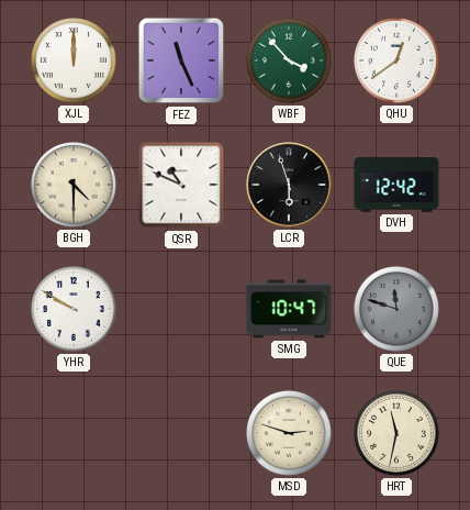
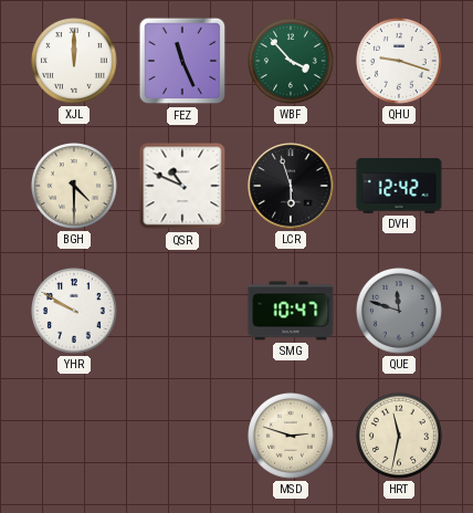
QHU: 12:39 -> 9:18 (400, 62)
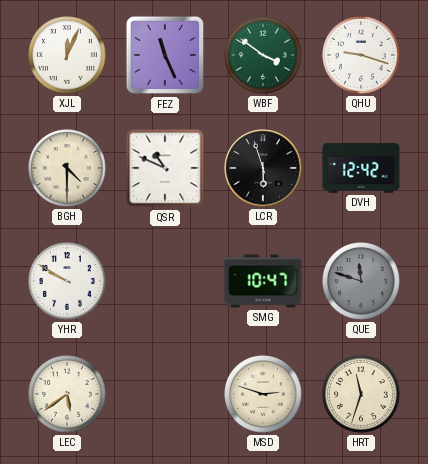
XJL: 12:00 -> 12:04 (68, 56)
WBF: 3:53 -> 3:51 (264, 56)
LEC: none -> 5:39 (68, 395)
HRT: 11:32 -> 11:33 (362, 395)
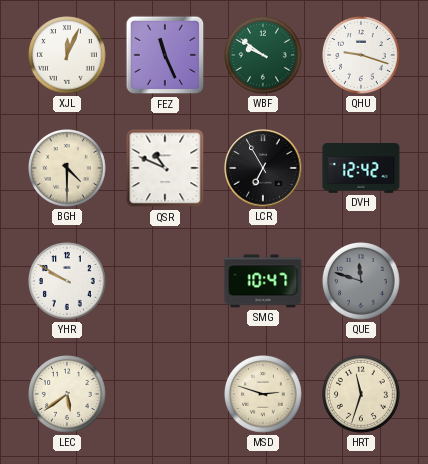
WBF: 3:51 -> 9:51 (264, 56)
LCR: 5:57 -> 6:55 (263, 168)
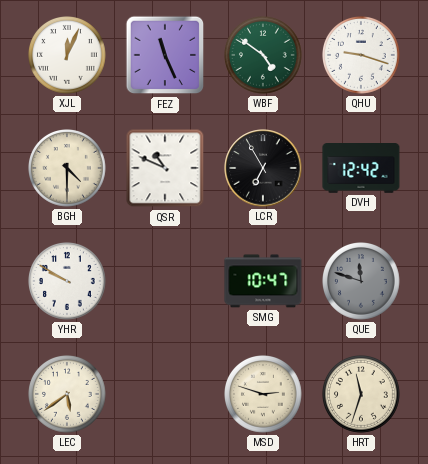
WBF: 9:51 -> 4:51 (264, 56)
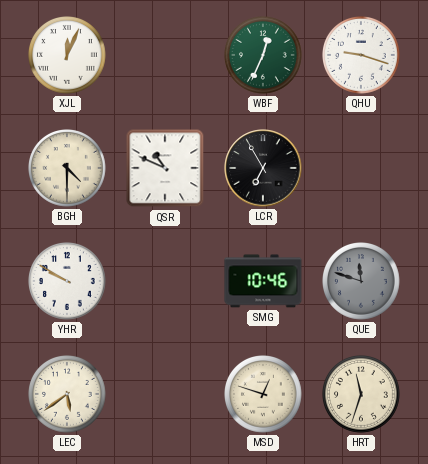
FEZ: 11:26 -> none (165, 55)
WBF: 4:51 -> 12:34 (264, 56)
DVH: 12:42 -> none (361, 169)
SMG: 10:47 -> 10:46 (263, 281)
MSD: 2:48 -> 12:48 (264, 395)
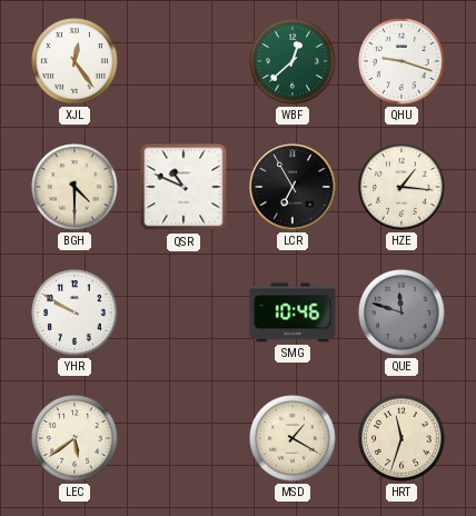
XJL: 12:04 -> 12:24 (76, 62)
WBF: 12:34 -> 12:38 (294, 62)
HZE: none -> 1:16 (403, 188)
MSD: 12:48 -> 1:20 (294, 439)
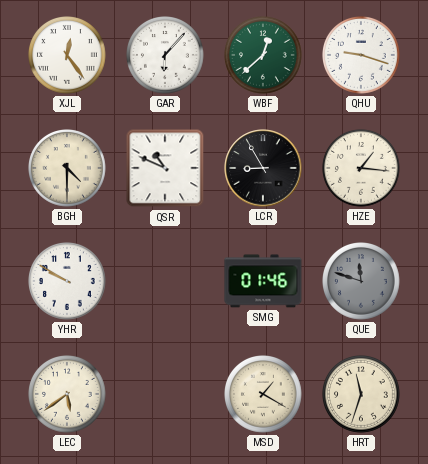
GAR: none -> 6:07 (166, 56)
LCR: 6:55 -> 8:55 (263, 168)
SMG: 10:46 -> 01:46 (263, 281)
